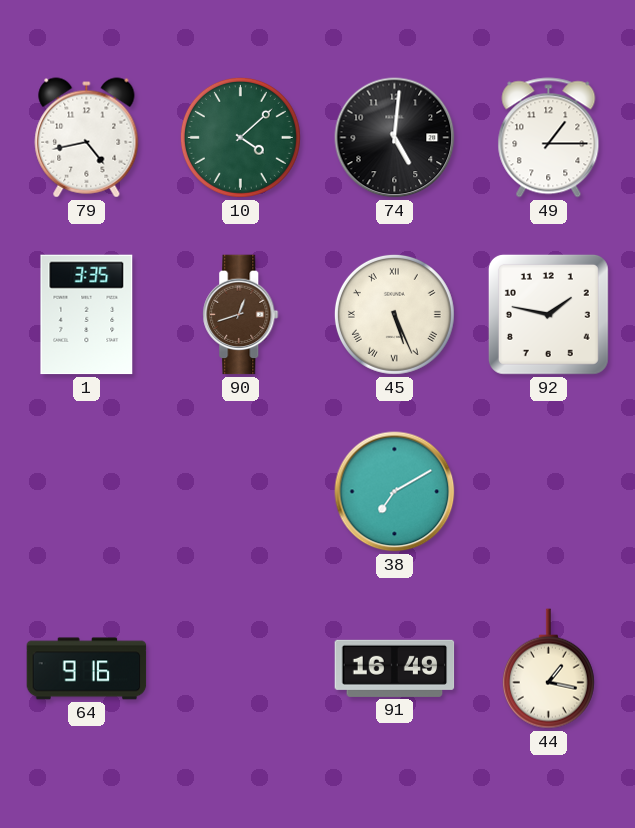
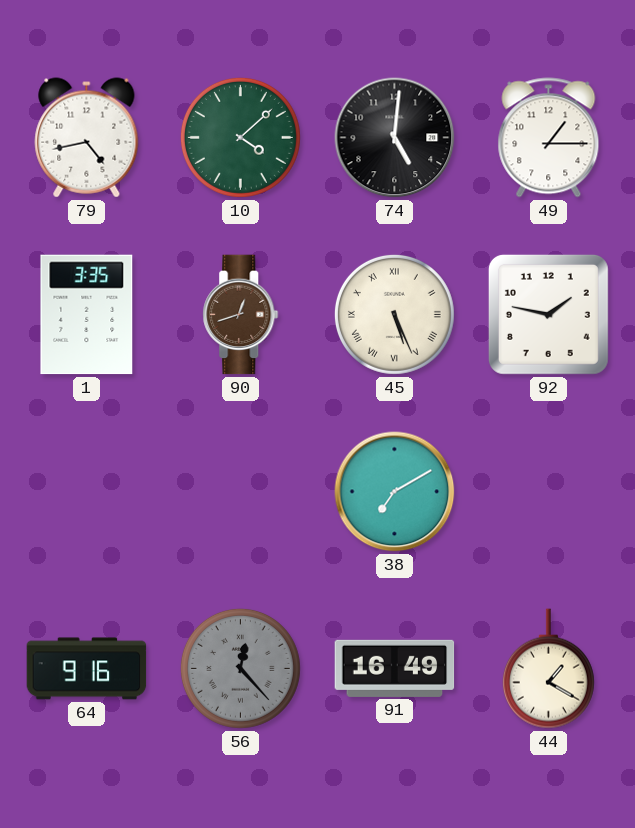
56: none -> 12:23 (240, 668)
44: 1:17 -> 1:20 (548, 669)
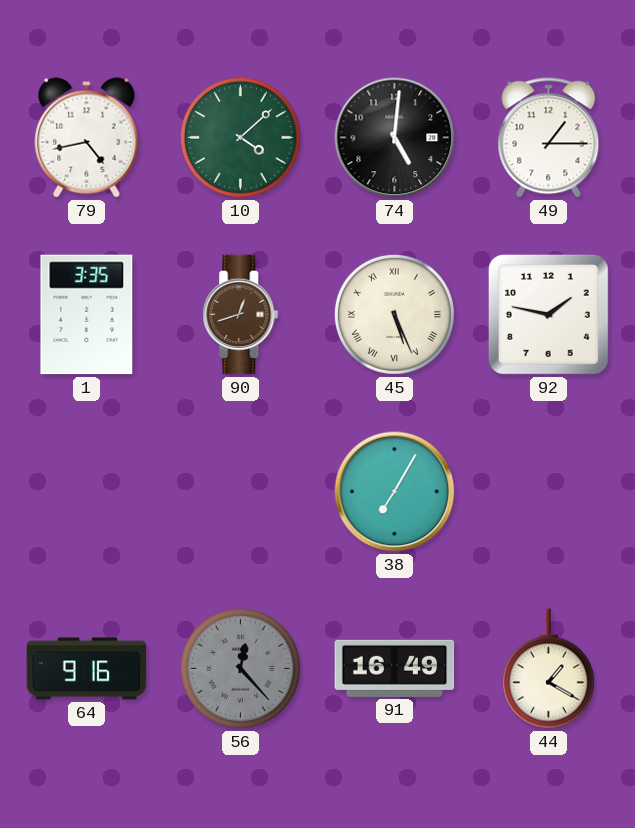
38: 7:10 -> 7:05 (395, 492)
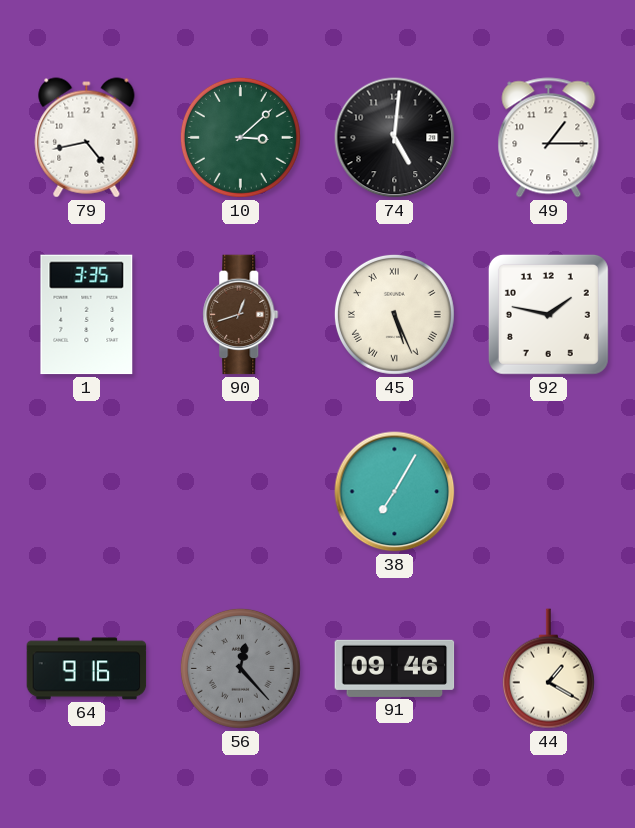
10: 4:08 -> 3:08 (240, 137)
91: 16:49 -> 09:46 (395, 668)
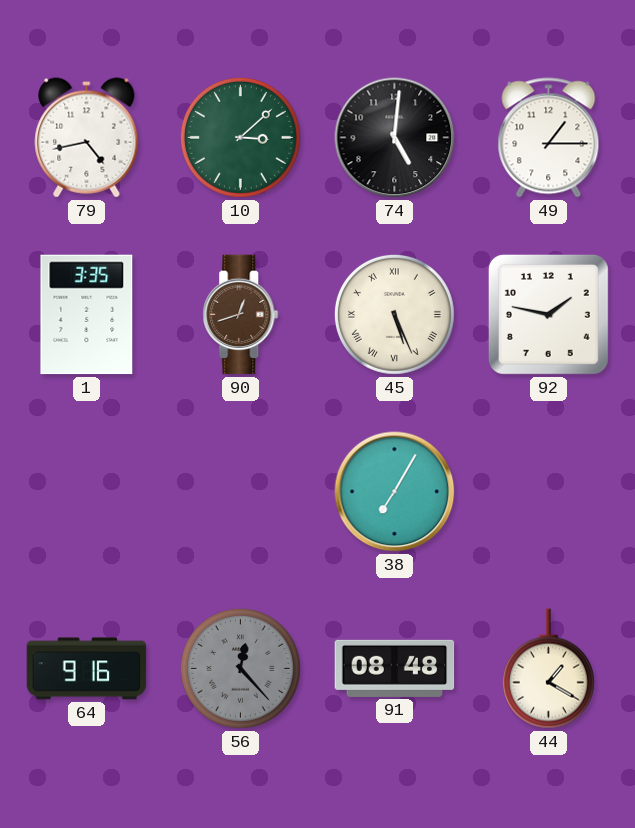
91: 09:46 -> 08:48 (395, 668)
